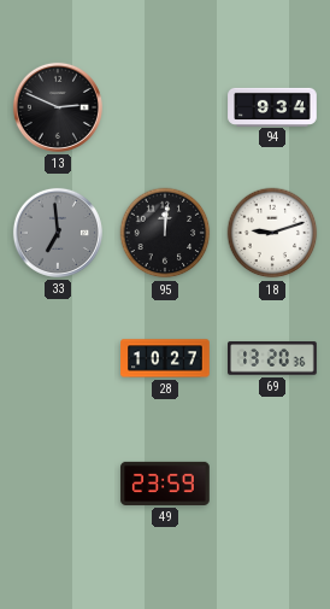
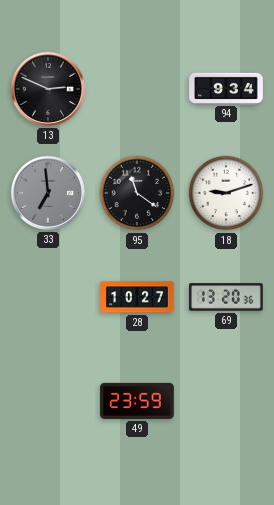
95: 12:01 -> 11:21 (137, 193)
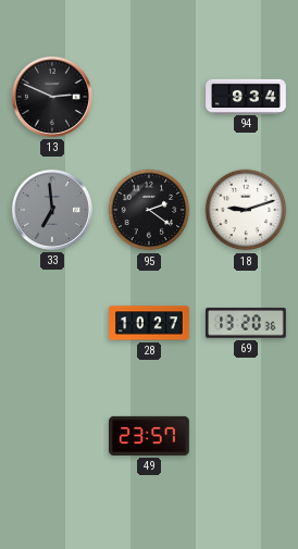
95: 11:21 -> 2:21 (149, 210)
49: 23:59 -> 23:57 (149, 436)
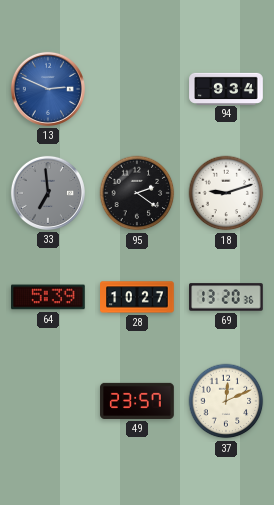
13 dial: black -> blue (48, 89)
64: none -> 5:39 (49, 297)
37: none -> 12:11 (226, 401)
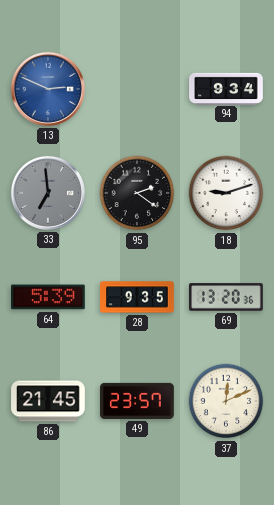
28: 10:27 -> 9:35 (137, 297)
86: none -> 21:45 (48, 401)
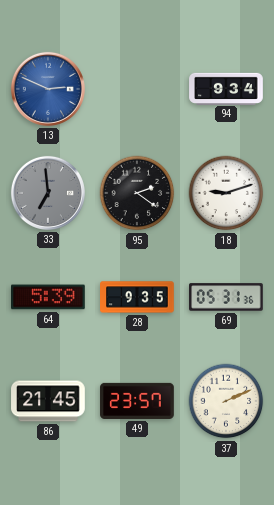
69: 13:20 -> 05:31 (226, 297)
37: 12:11 -> 2:11 (226, 401)
